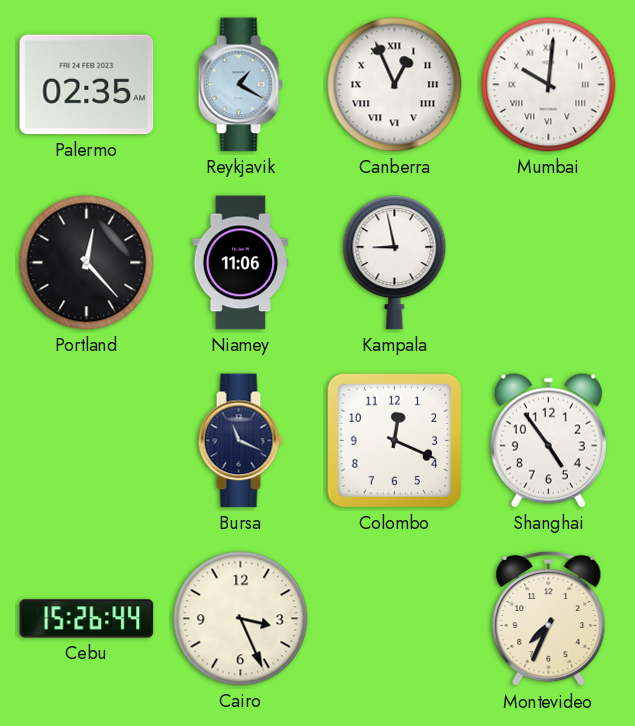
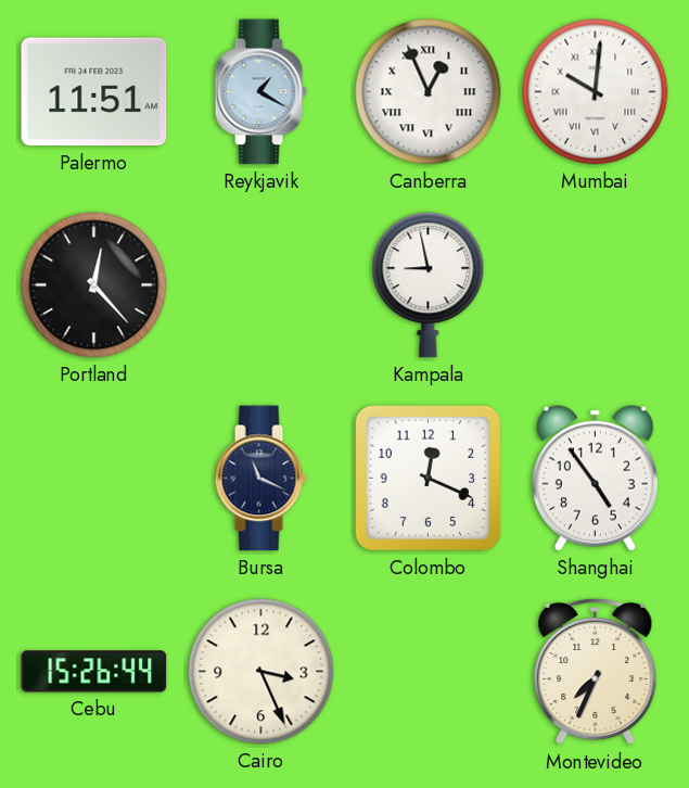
Palermo: 02:35 -> 11:51 (94, 92)
Niamey: 11:06 -> none (241, 263)
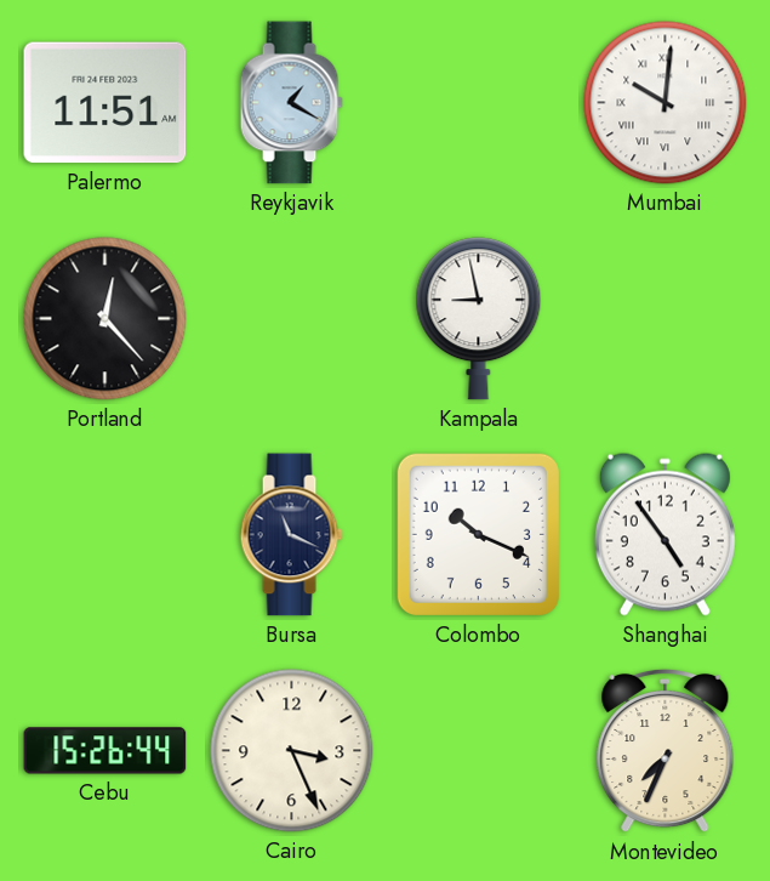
Canberra: 12:56 -> none (429, 92)
Colombo: 12:19 -> 10:19 (478, 534)
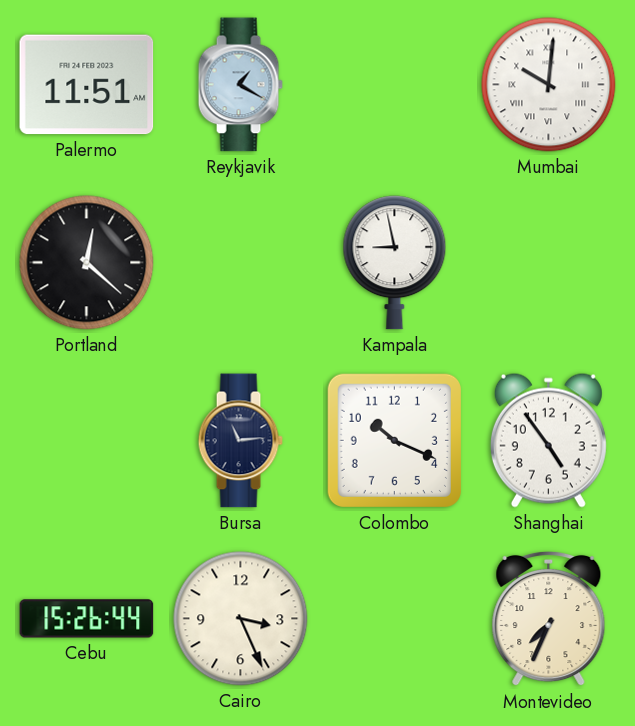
Portland: 12:23 -> 12:22 (87, 263)
Bursa: 11:19 -> 11:14 (240, 441)
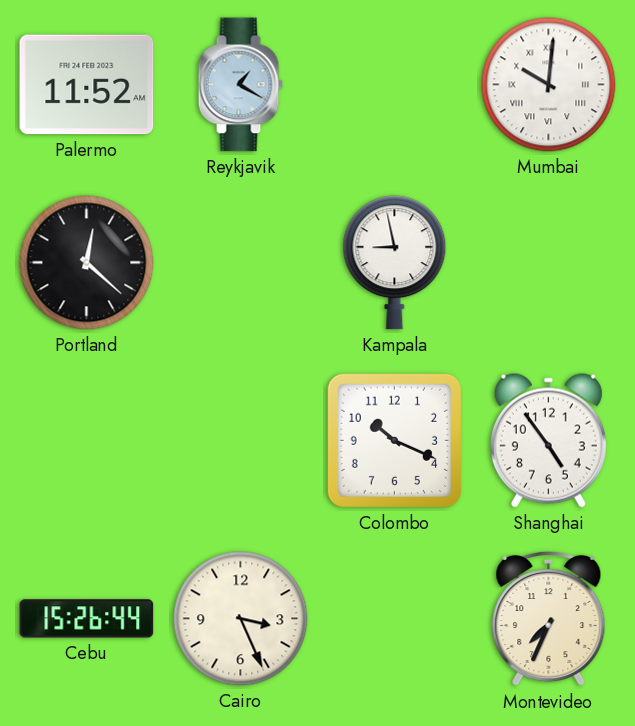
Palermo: 11:51 -> 11:52 (87, 85)
Bursa: 11:14 -> none (240, 441)
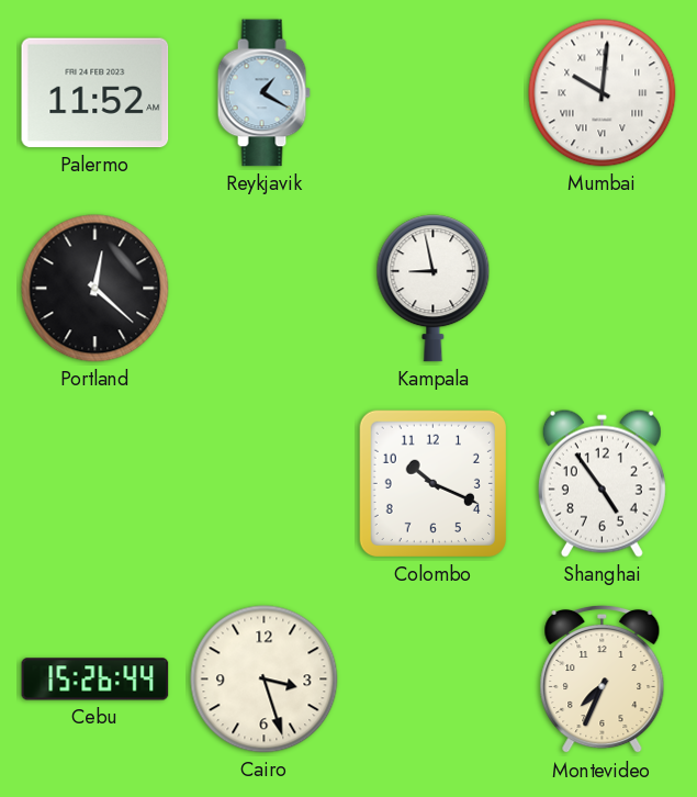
Cairo: 3:26 -> 3:27 (265, 680)
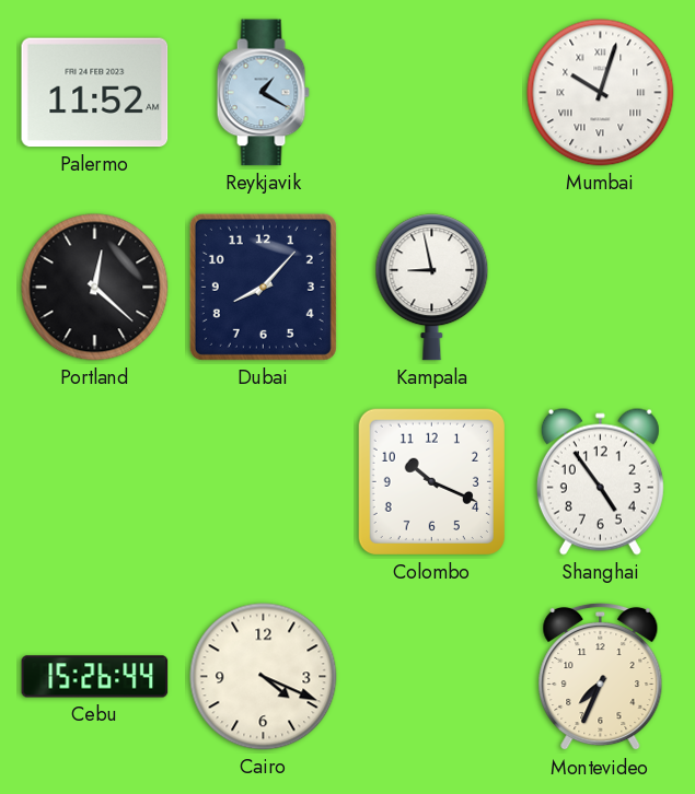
Mumbai: 10:01 -> 10:03 (601, 93)
Dubai: none -> 8:07 (263, 287)
Cairo: 3:27 -> 4:19 (264, 677)
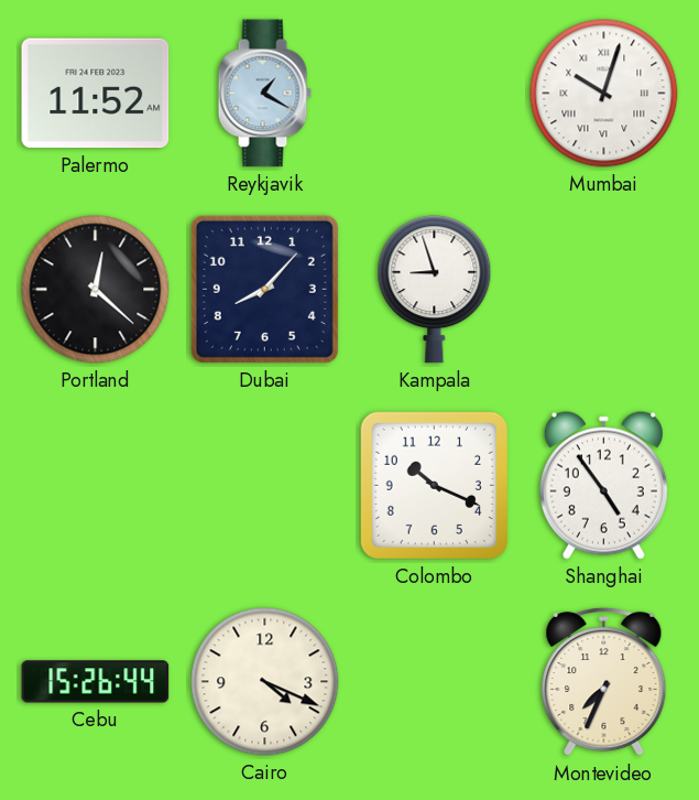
Kampala: 8:58 -> 8:57 (435, 290)
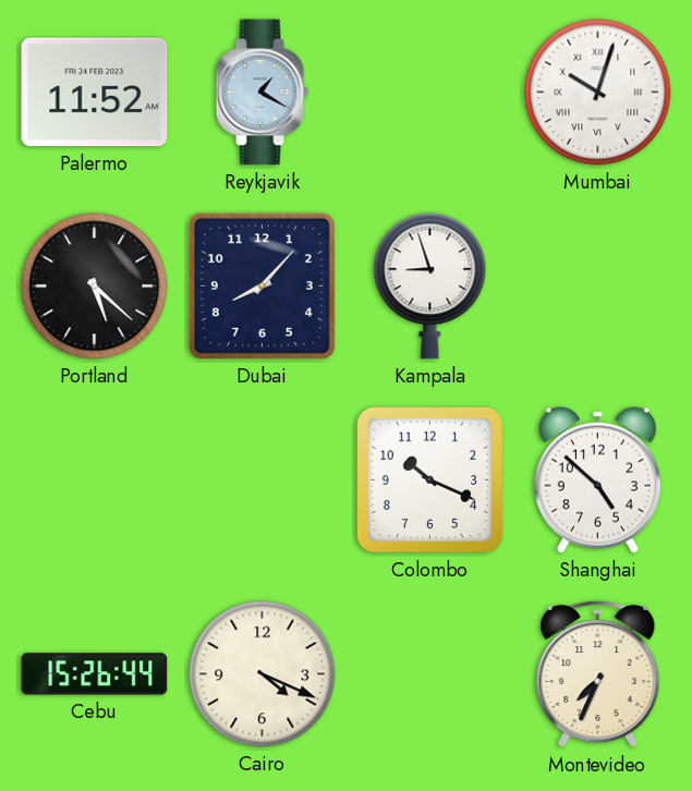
Portland: 12:22 -> 5:22 (95, 287)
Shanghai: 4:54 -> 4:52 (597, 479)
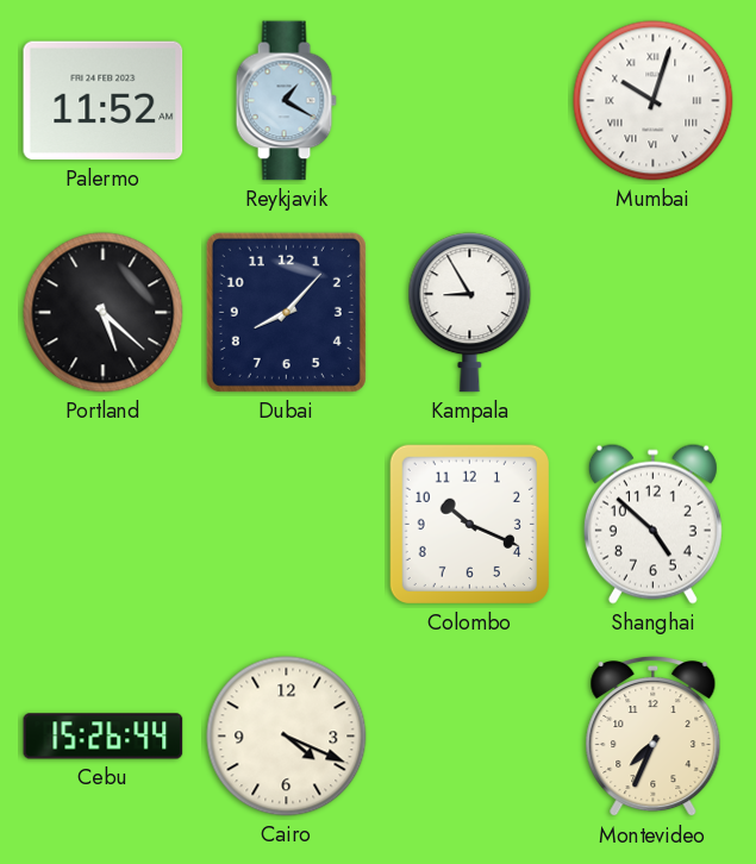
Kampala: 8:57 -> 8:55 (470, 313)
